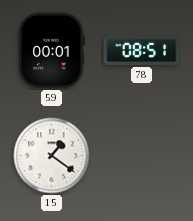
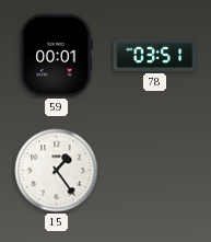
78: 08:51 -> 03:51 (155, 55)
15: 1:21 -> 1:24 (57, 171)
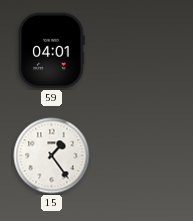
59: 00:01 -> 04:01 (52, 51)
78: 03:51 -> none (155, 55)
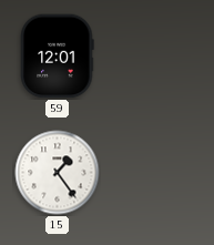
59: 04:01 -> 12:01 (58, 57)
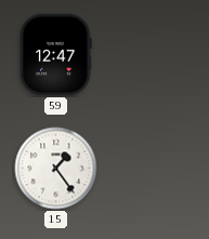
59: 12:01 -> 12:47 (56, 55)
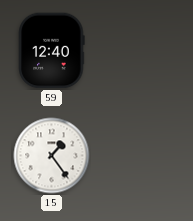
59: 12:47 -> 12:40 (52, 51)
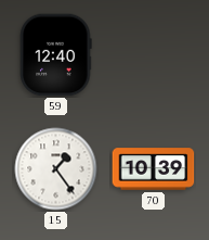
70: none -> 10:39 (154, 169)
